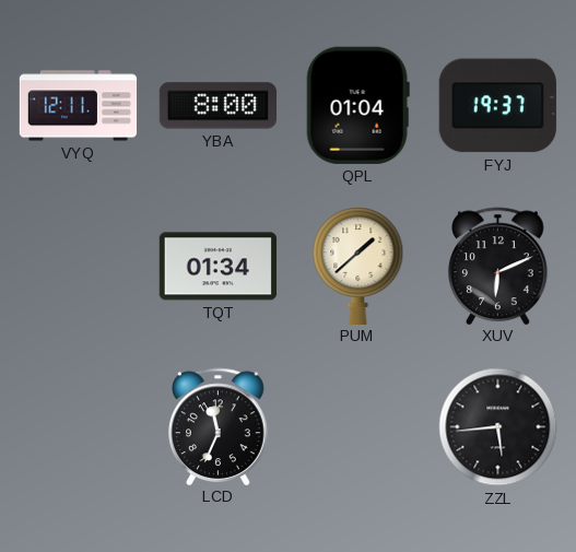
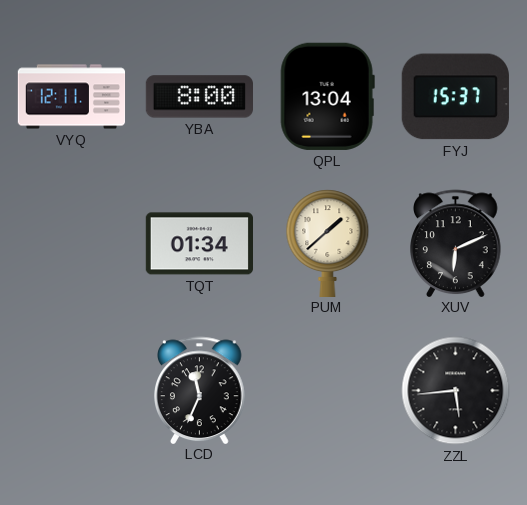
QPL: 01:04 -> 13:04 (327, 96)
FYJ: 19:37 -> 15:37 (455, 97)
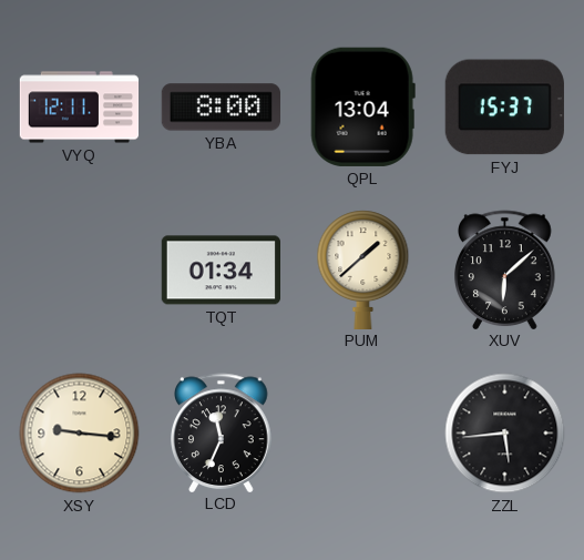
XUV: 6:11 -> 6:08 (505, 269)
XSY: none -> 9:16 (80, 434)
